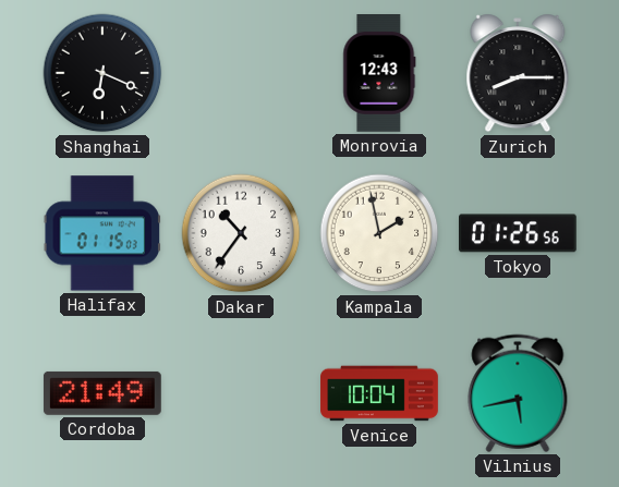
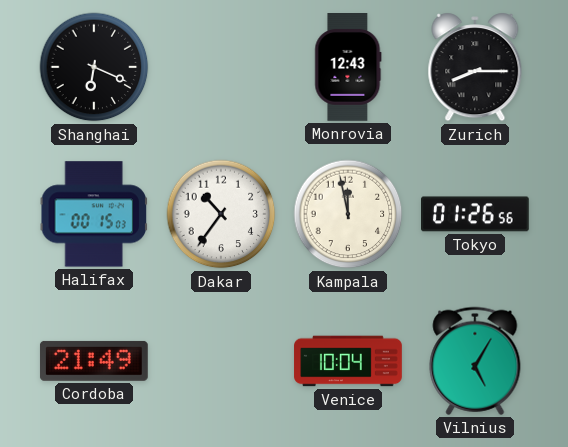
Halifax: 01:15 -> 00:15 (93, 214)
Kampala: 1:58 -> 11:58 (348, 214)
Vilnius: 5:43 -> 5:05 (475, 361)
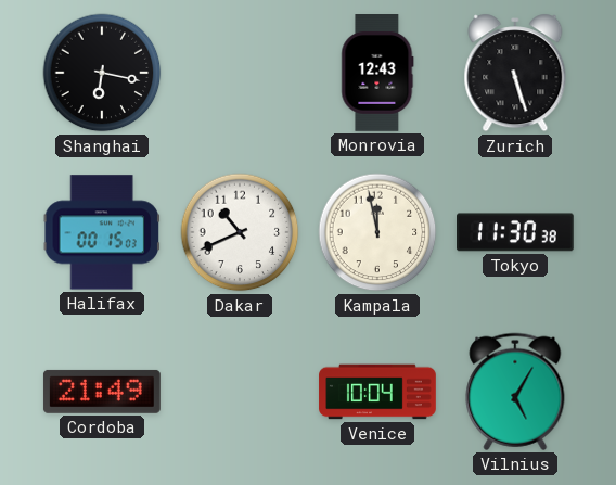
Shanghai: 6:19 -> 6:17 (102, 73)
Zurich: 8:15 -> 5:27 (515, 73)
Dakar: 10:36 -> 10:41 (240, 232)
Tokyo: 01:26 -> 11:30 (516, 232)
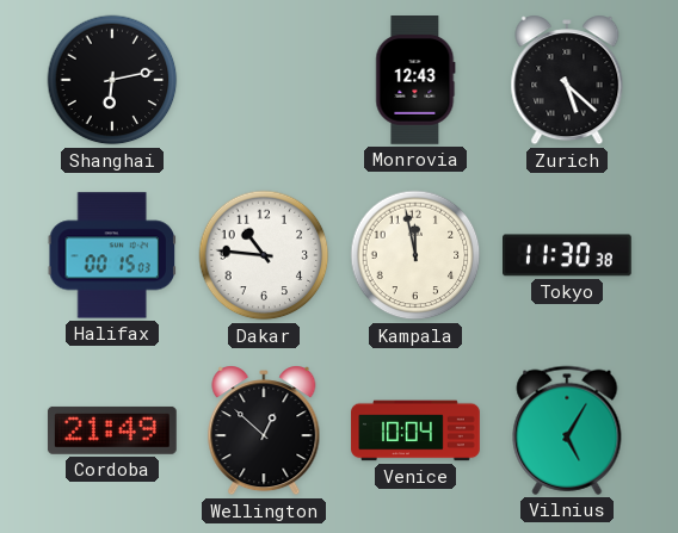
Shanghai: 6:17 -> 6:13 (112, 80)
Zurich: 5:27 -> 5:22 (567, 80)
Dakar: 10:41 -> 10:46 (264, 255)
Wellington: none -> 12:52 (264, 430)
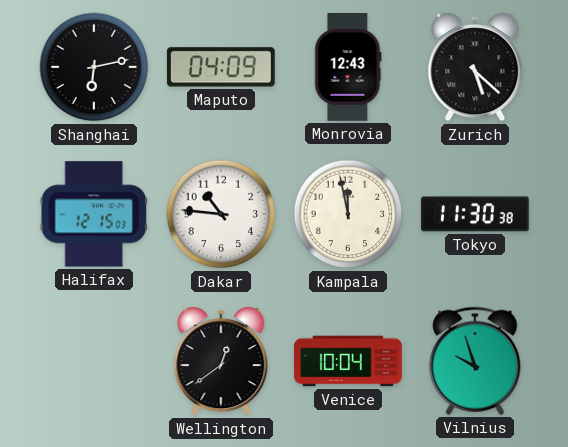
Maputo: none -> 04:09 (221, 67)
Halifax: 00:15 -> 12:15 (93, 214)
Cordoba: 21:49 -> none (112, 430)
Wellington: 12:52 -> 12:39 (221, 361)
Vilnius: 5:05 -> 9:57 (475, 361)
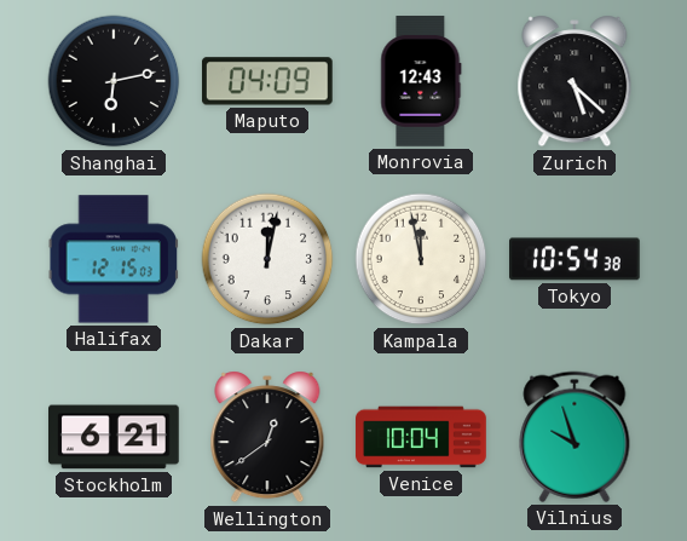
Dakar: 10:46 -> 12:02 (267, 259)
Tokyo: 11:30 -> 10:54 (576, 259)
Stockholm: none -> 6:21 (115, 437)
